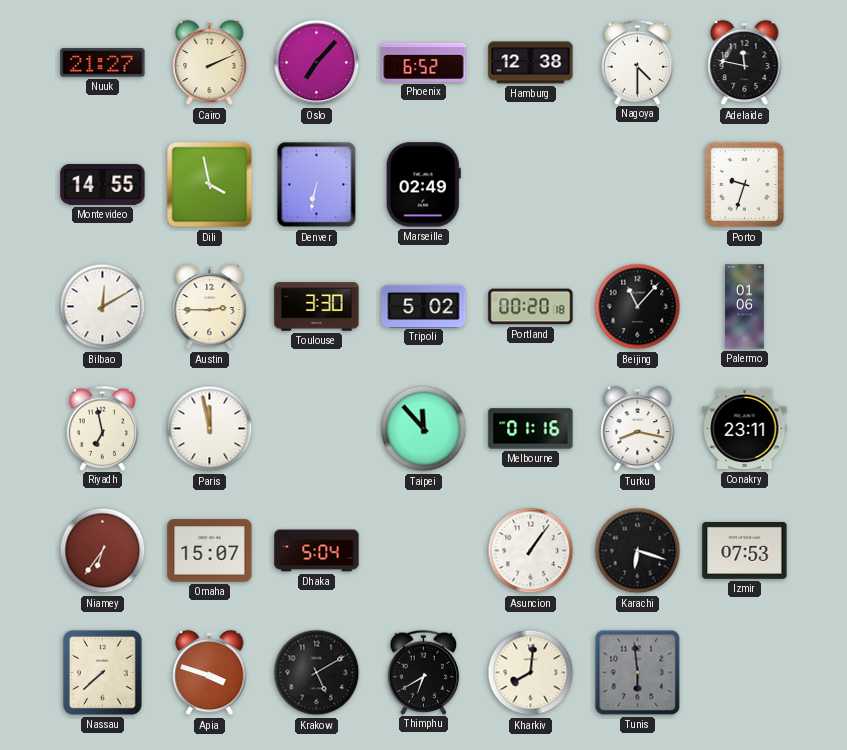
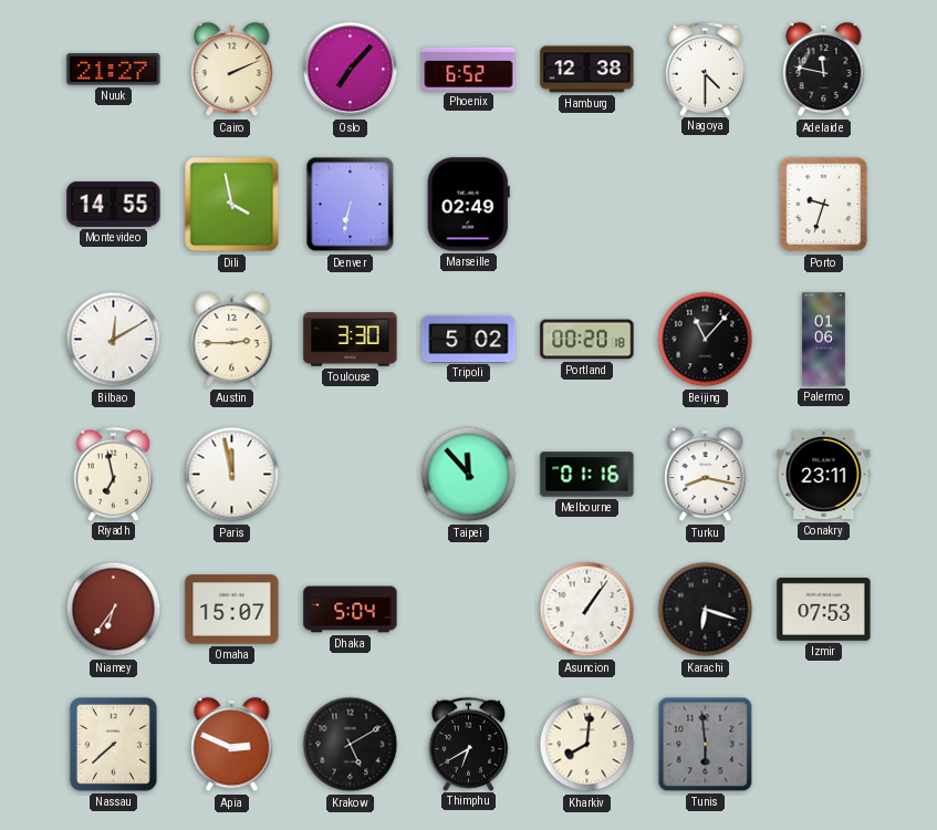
Apia: 3:48 -> 2:49 (232, 745)
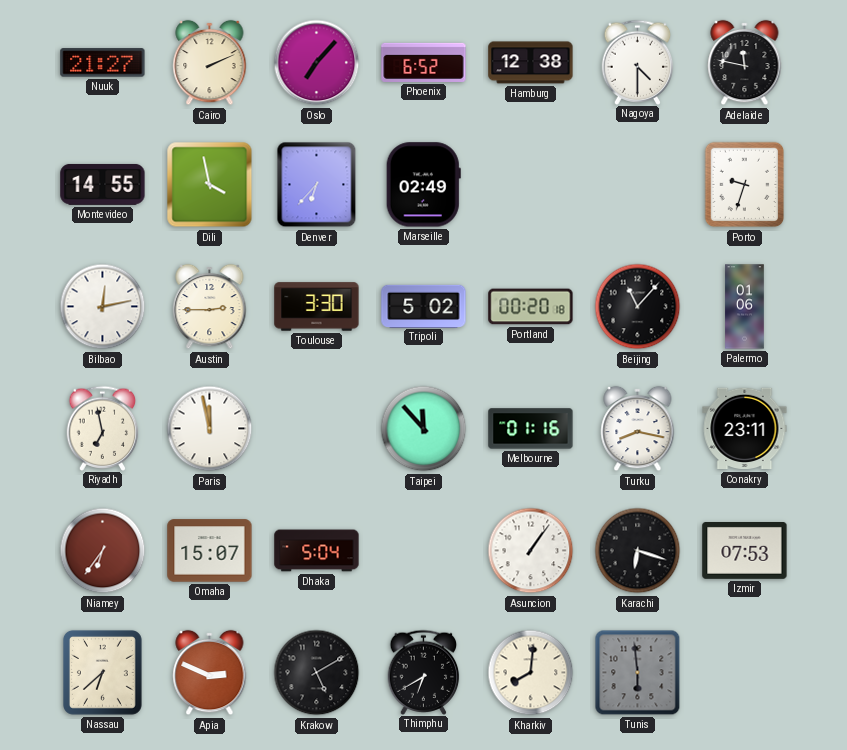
Denver: 6:32 -> 6:37 (317, 185)
Bilbao: 12:10 -> 12:13 (103, 307)
Nassau: 7:38 -> 6:38 (102, 672)
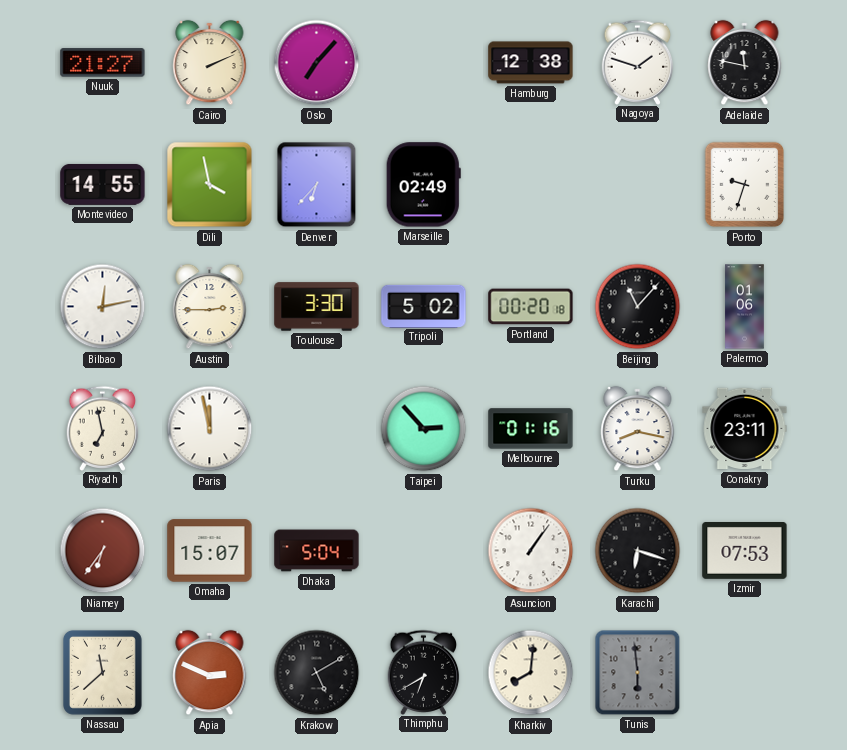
Phoenix: 6:52 -> none (424, 62)
Nagoya: 4:30 -> 1:48 (638, 62)
Taipei: 11:53 -> 2:53 (424, 429)
Nassau: 6:38 -> 11:38 (102, 672)
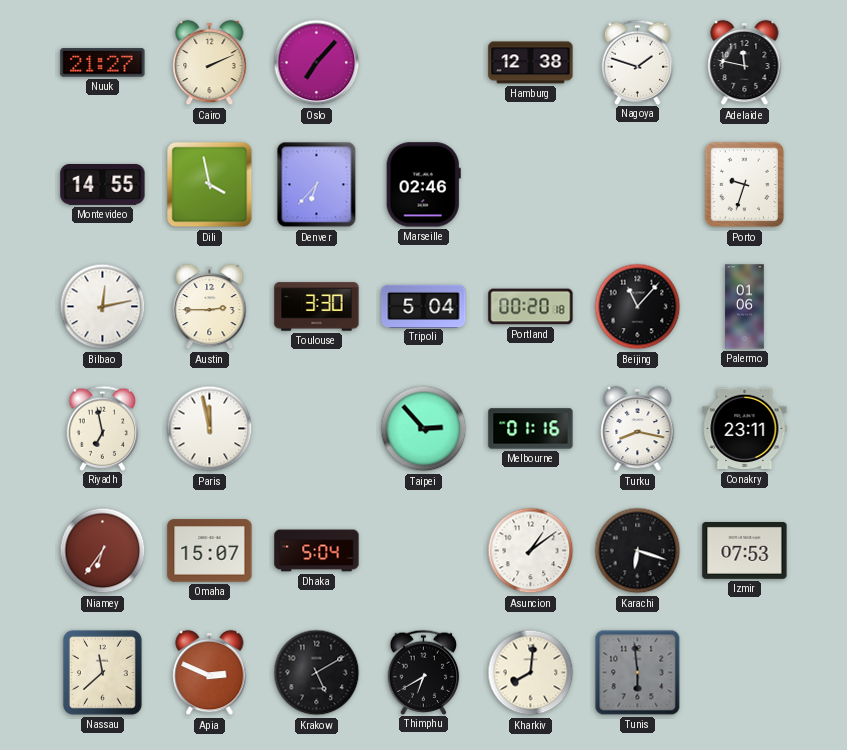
Marseille: 02:49 -> 02:46 (423, 185)
Tripoli: 5:02 -> 5:04 (424, 306)
Asuncion: 1:06 -> 1:09 (531, 551)
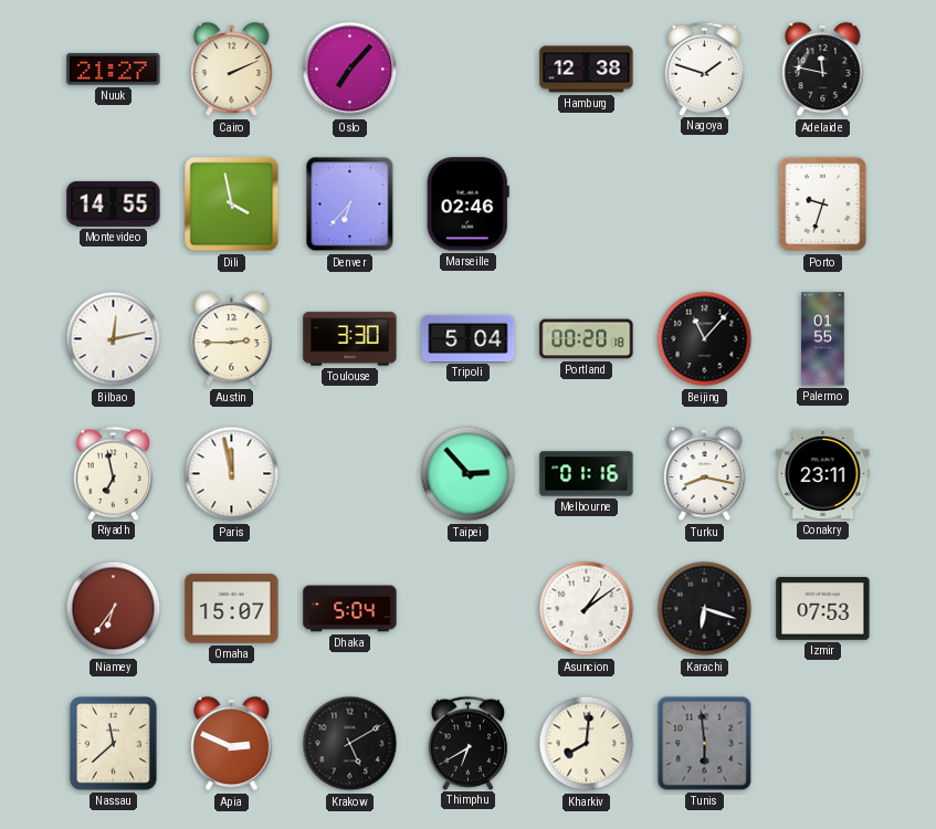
Palermo: 01:06 -> 01:55 (823, 339)
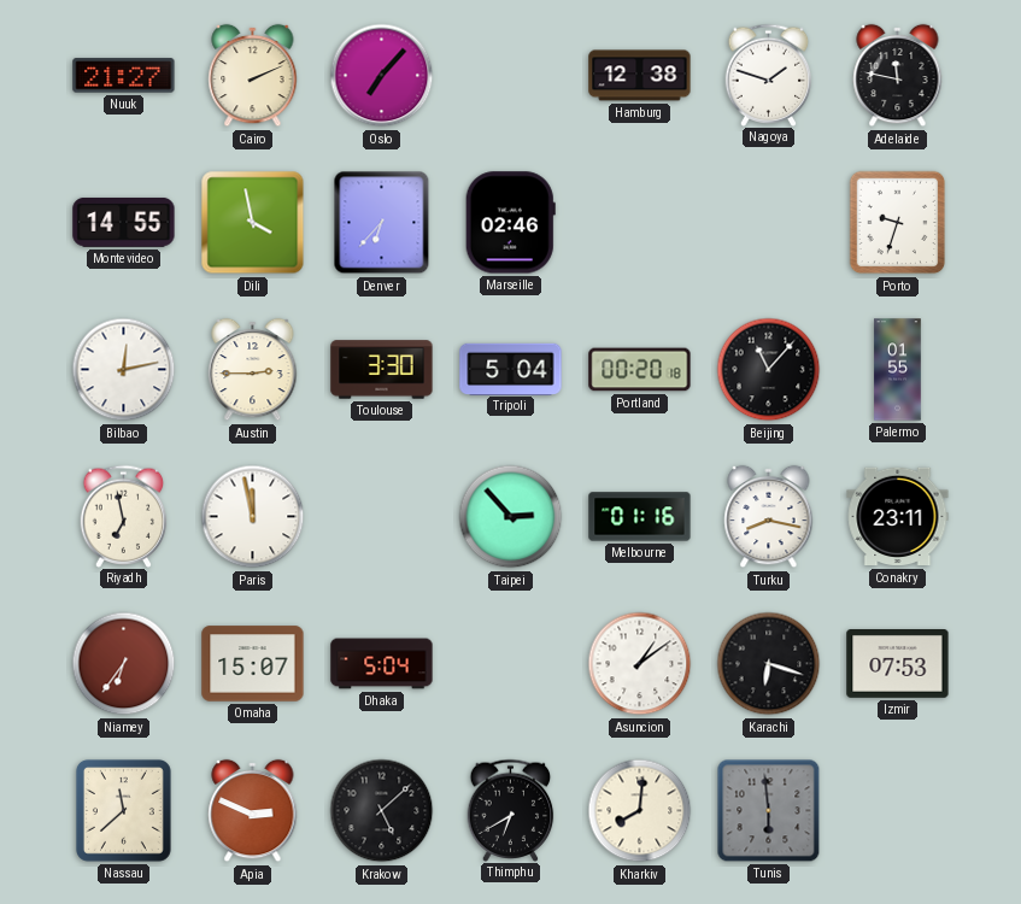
Krakow: 5:10 -> 5:08 (382, 811)
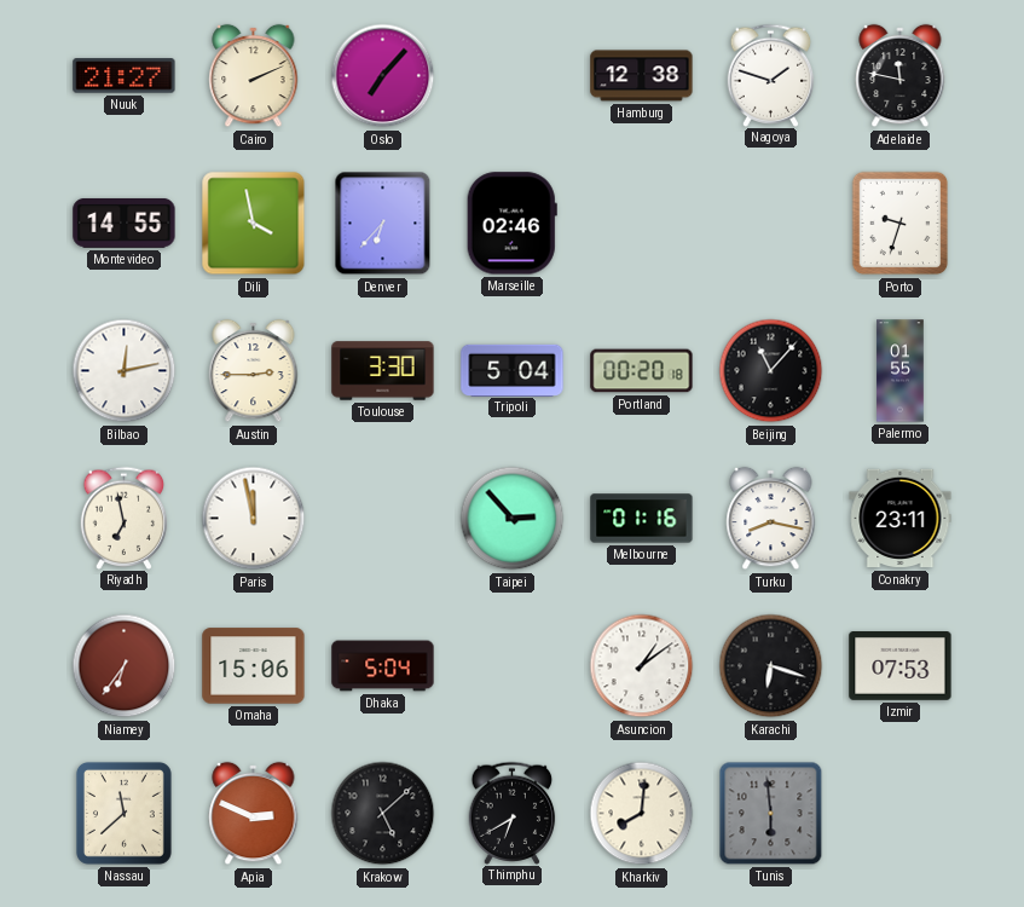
Omaha: 15:07 -> 15:06 (254, 666)
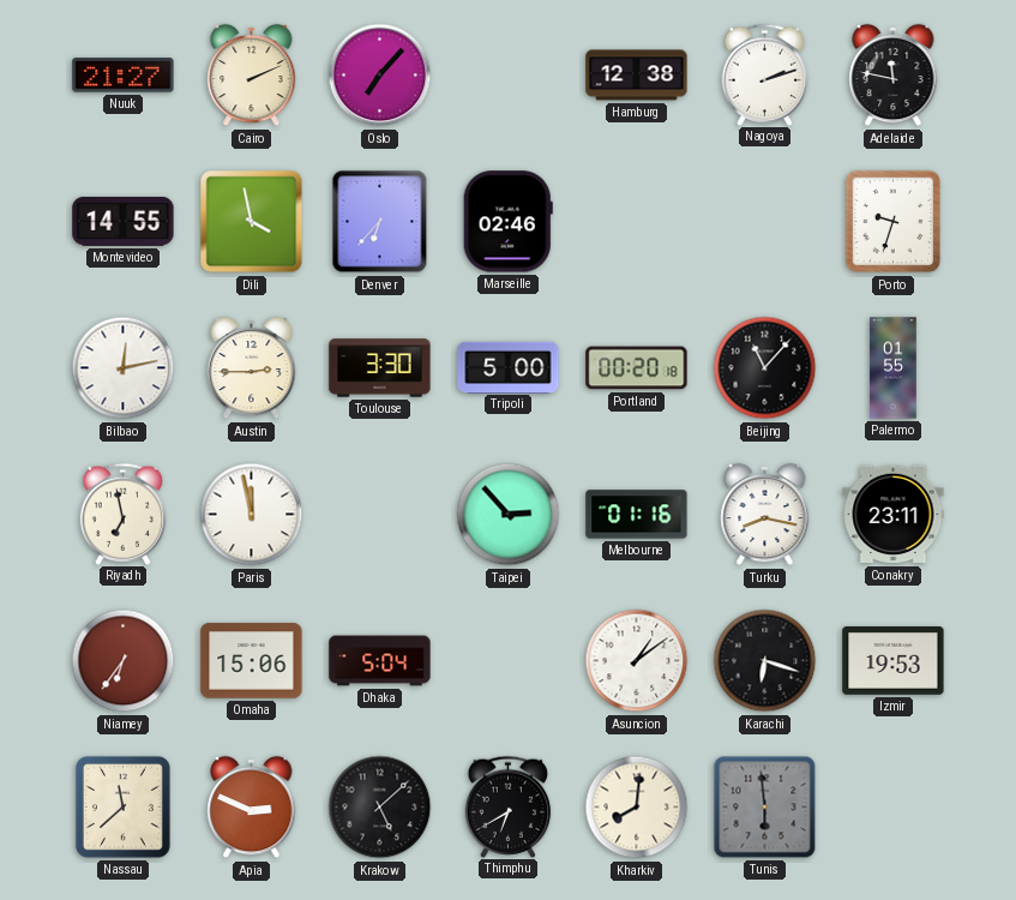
Nagoya: 1:48 -> 2:12 (765, 74)
Tripoli: 5:04 -> 5:00 (509, 367)
Izmir: 07:53 -> 19:53 (894, 661)
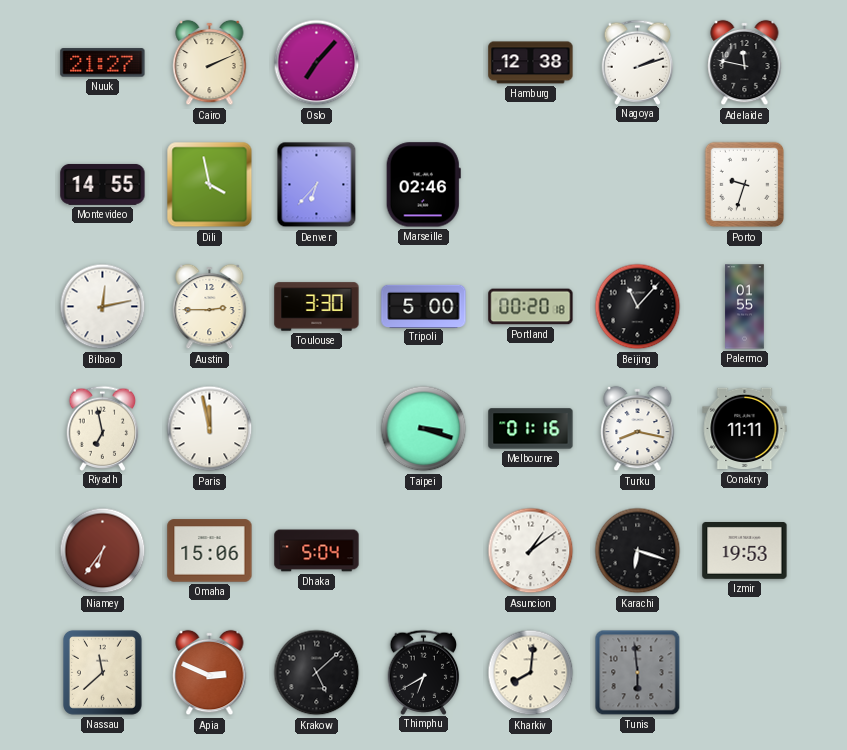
Taipei: 2:53 -> 3:18 (424, 429)
Conakry: 23:11 -> 11:11 (745, 429)
